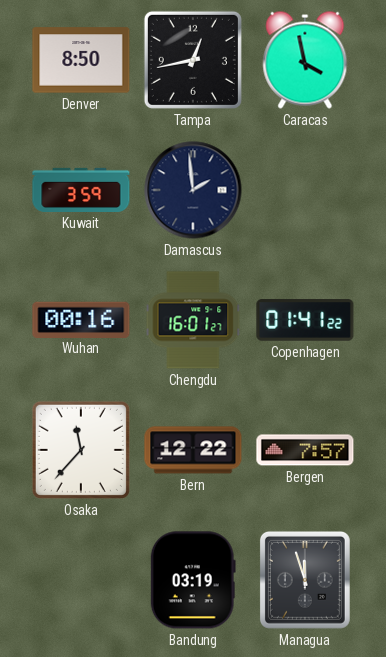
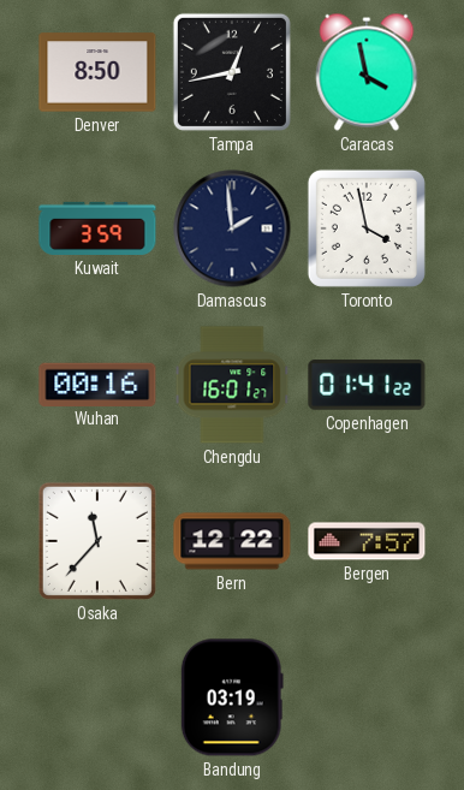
Toronto: none -> 3:58 (367, 228)
Managua: 11:57 -> none (305, 580)
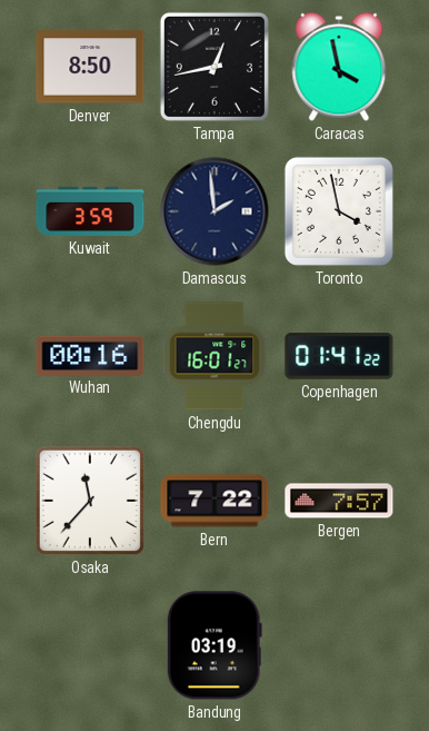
Bern: 12:22 -> 7:22 (214, 501)
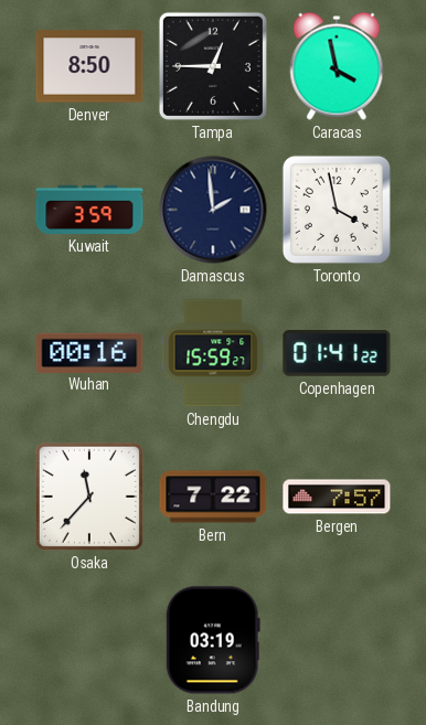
Tampa: 12:43 -> 12:45 (213, 66)
Chengdu: 16:01 -> 15:59 (213, 353)
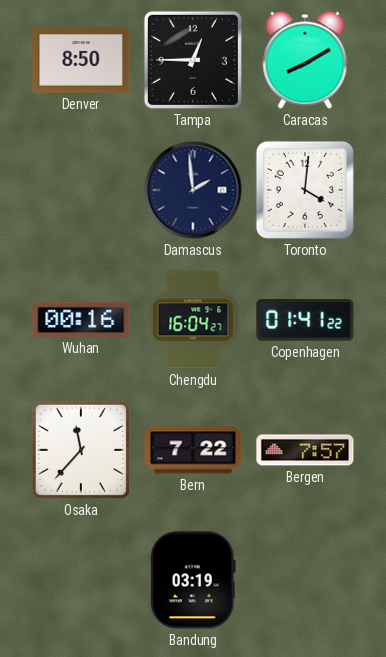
Caracas: 3:58 -> 8:10 (305, 60)
Kuwait: 3:59 -> none (89, 210)
Toronto: 3:58 -> 4:01 (305, 190)
Chengdu: 15:59 -> 16:04 (193, 320)
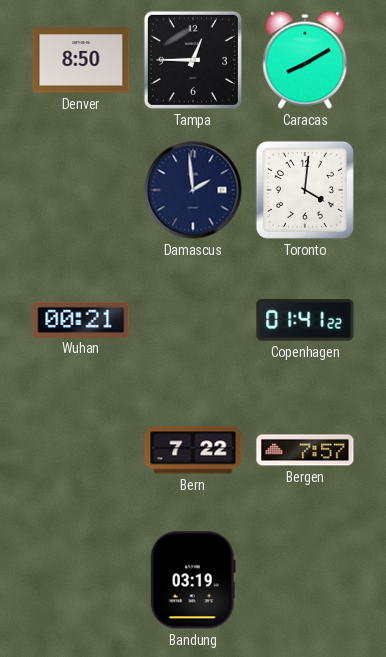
Wuhan: 00:16 -> 00:21 (81, 319)
Chengdu: 16:04 -> none (193, 320)
Osaka: 11:37 -> none (81, 450)
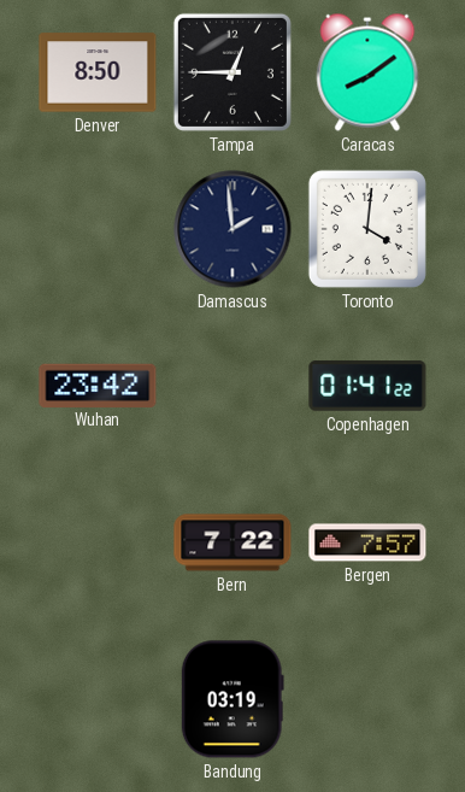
Caracas: 8:10 -> 8:09 (367, 72)
Wuhan: 00:21 -> 23:42 (98, 385)
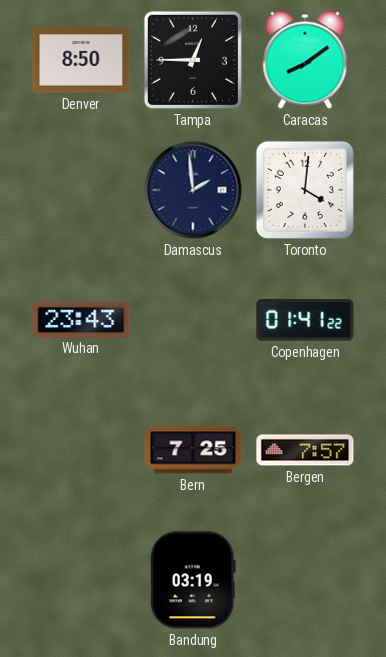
Wuhan: 23:42 -> 23:43 (81, 319)
Bern: 7:22 -> 7:25 (193, 450)
